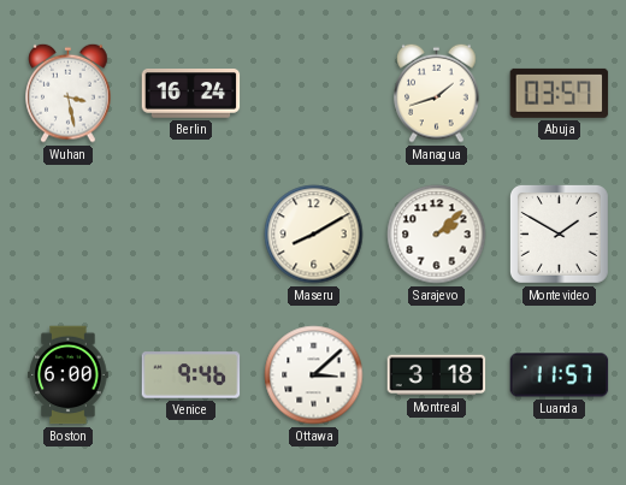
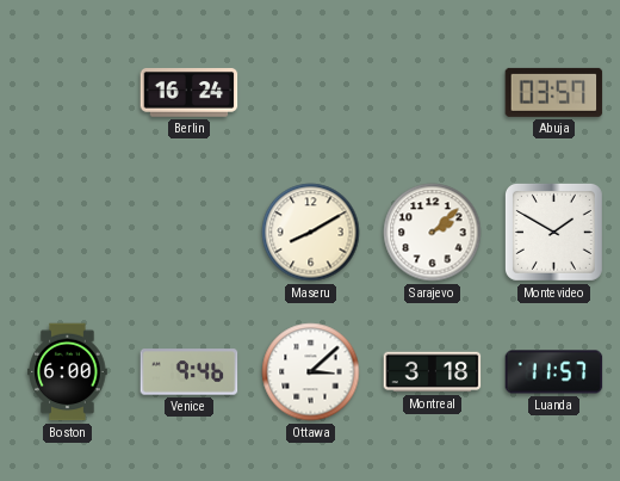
Wuhan: 3:28 -> none (69, 93)
Managua: 1:42 -> none (437, 93)
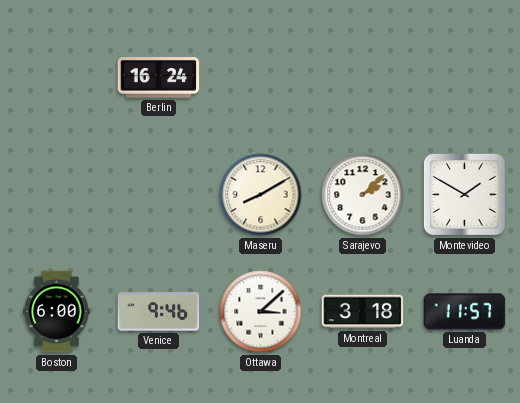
Abuja: 03:57 -> none (554, 92)
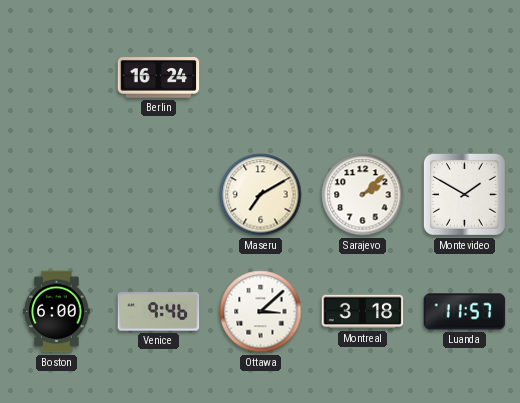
Maseru: 8:10 -> 7:10 (261, 195)
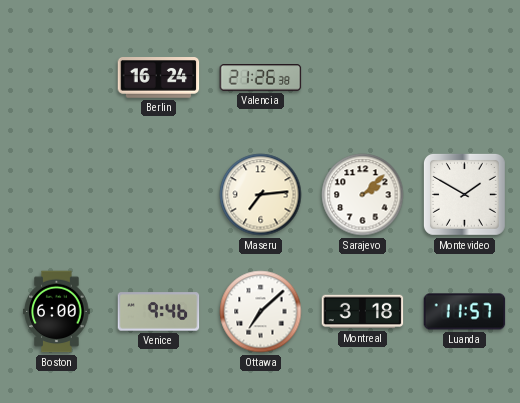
Valencia: none -> 21:26 (261, 78)
Maseru: 7:10 -> 7:14 (261, 195)
Ottawa: 3:08 -> 7:08 (261, 312)
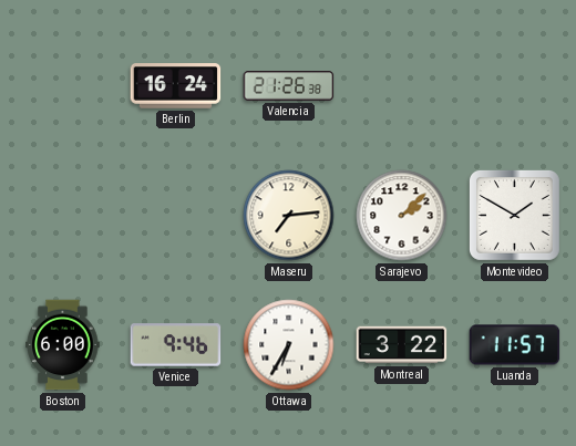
Ottawa: 7:08 -> 6:35 (289, 345)
Montreal: 3:18 -> 3:22 (402, 345)
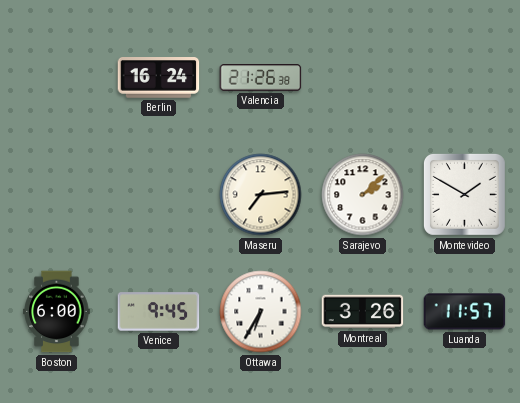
Venice: 9:46 -> 9:45 (159, 312)
Montreal: 3:22 -> 3:26 (363, 312)
